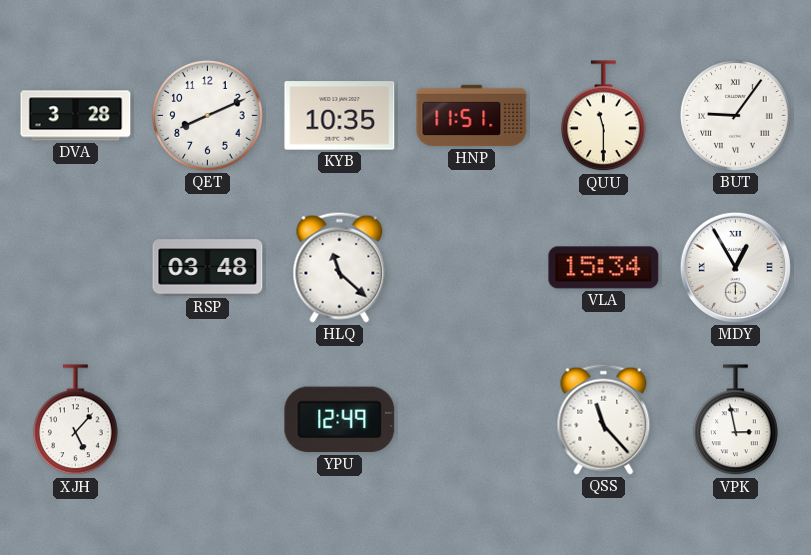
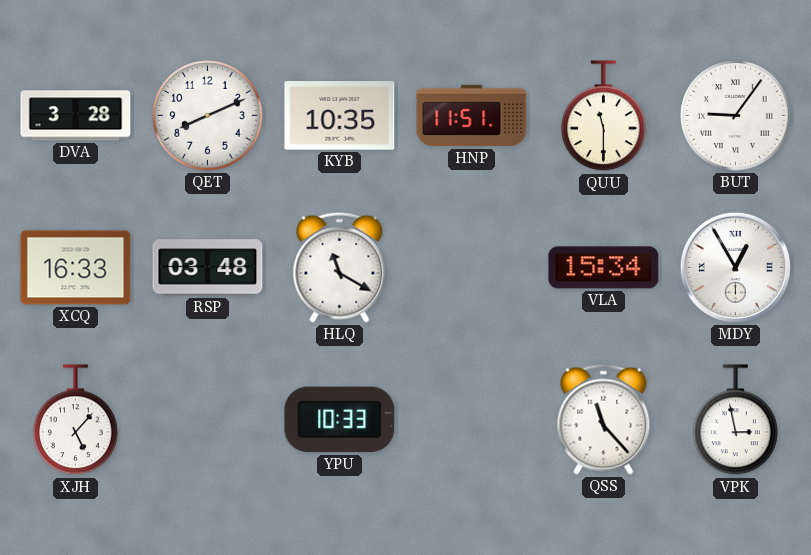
XCQ: none -> 16:33 (76, 268)
HLQ: 11:22 -> 11:20 (340, 267)
YPU: 12:49 -> 10:33 (340, 420)
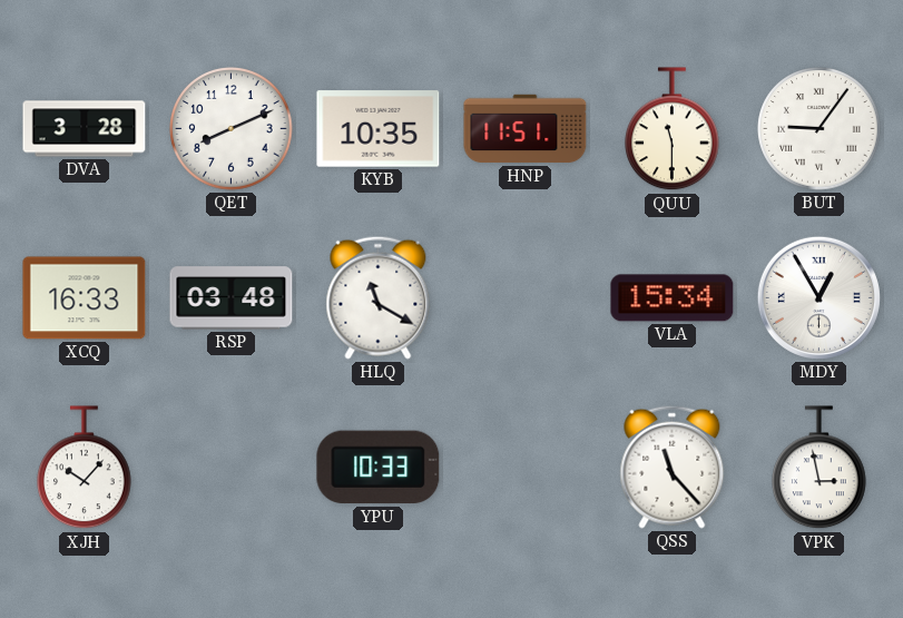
XJH: 5:07 -> 10:07 (85, 468)
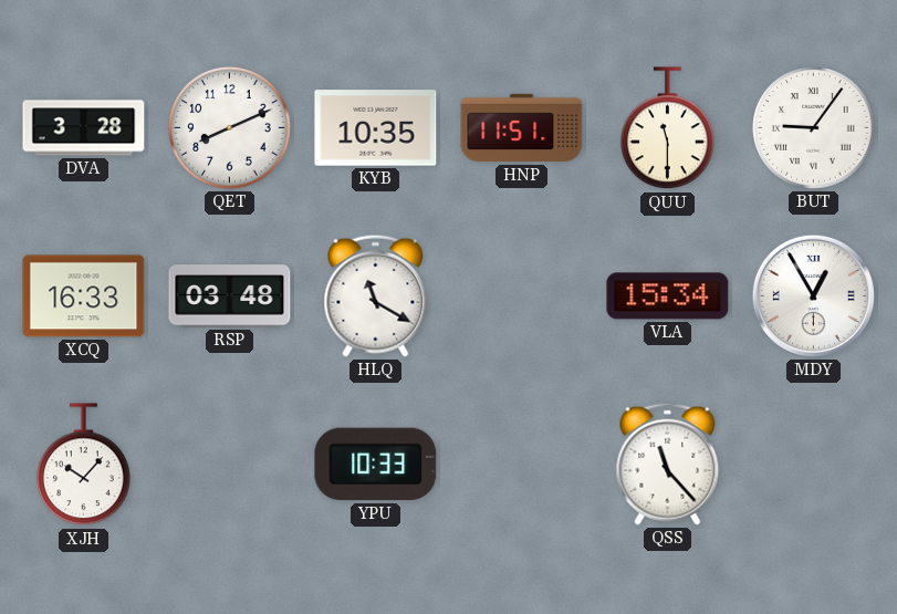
VPK: 2:58 -> none (819, 468)
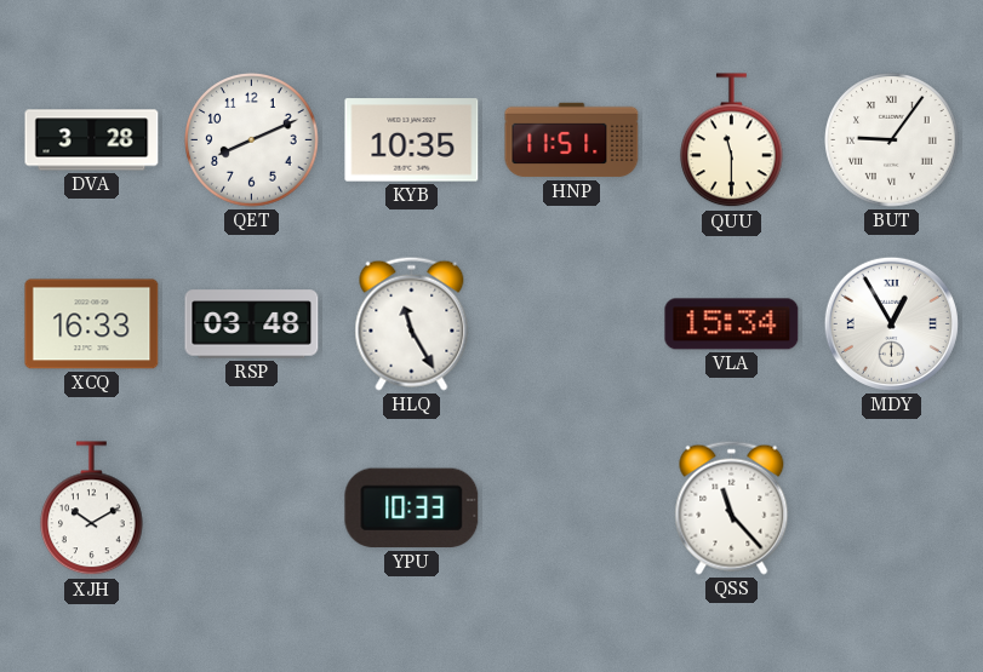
HLQ: 11:20 -> 11:25 (412, 323)
XJH: 10:07 -> 10:10 (92, 509)
